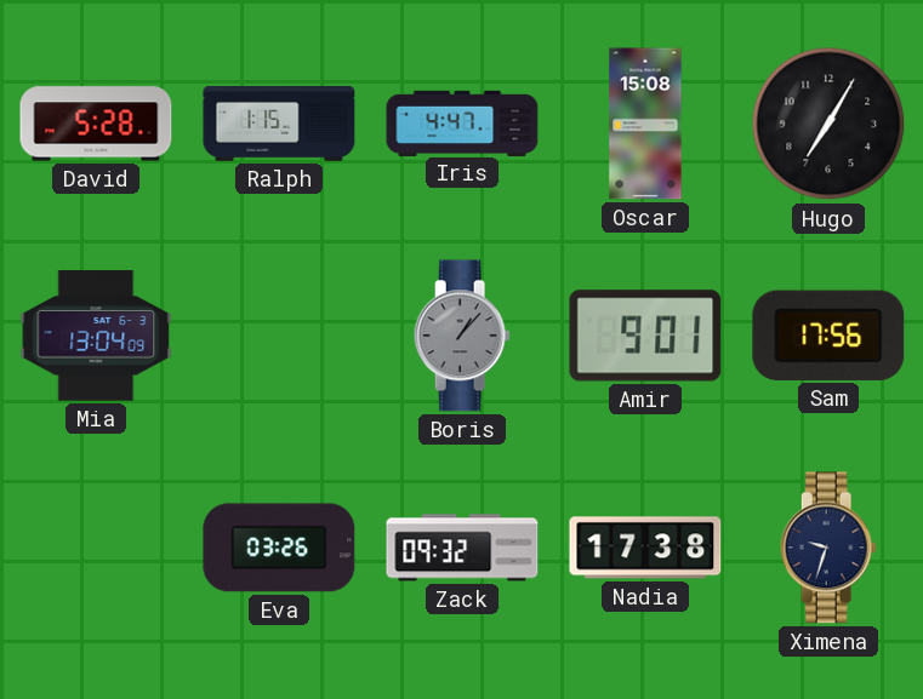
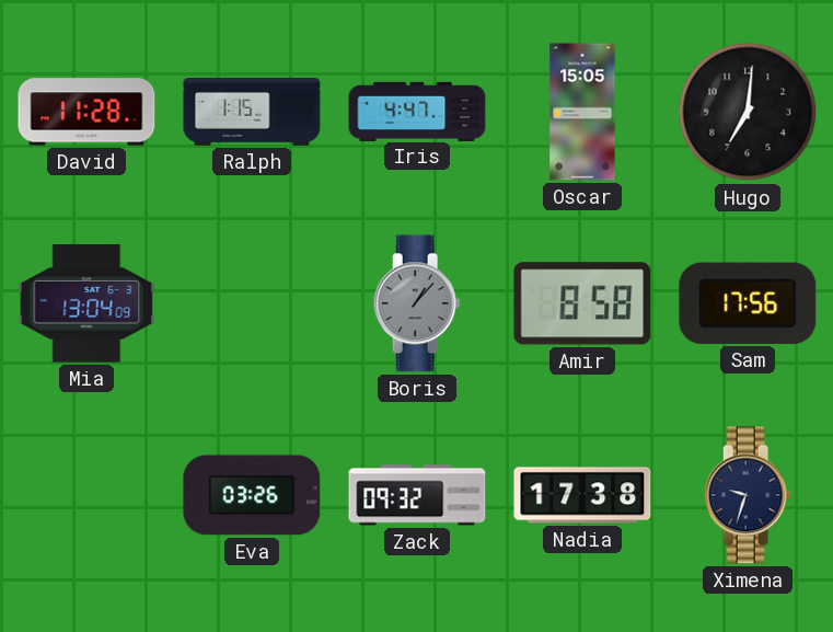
David: 5:28 -> 11:28 (86, 112)
Oscar: 15:08 -> 15:05 (582, 112)
Hugo: 7:05 -> 7:01 (748, 112)
Amir: 9:01 -> 8:58 (582, 303)
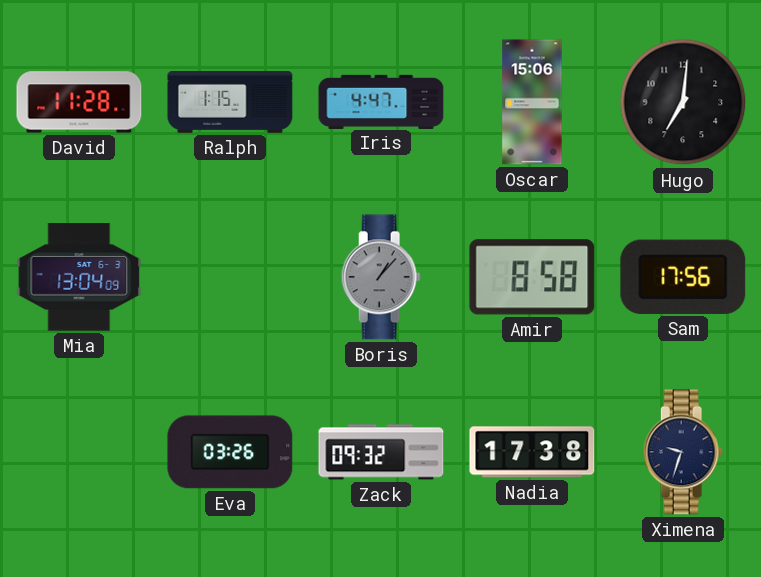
Oscar: 15:05 -> 15:06 (532, 102)
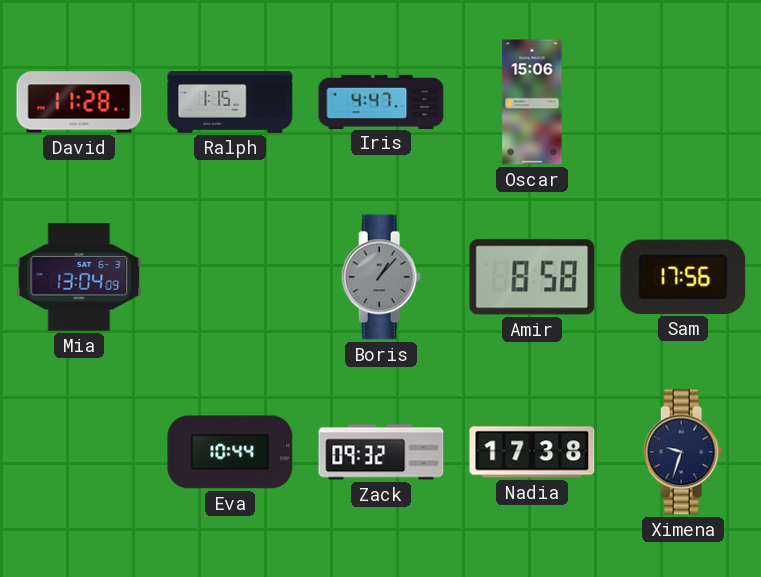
Hugo: 7:01 -> none (683, 102)
Eva: 03:26 -> 10:44 (230, 452)
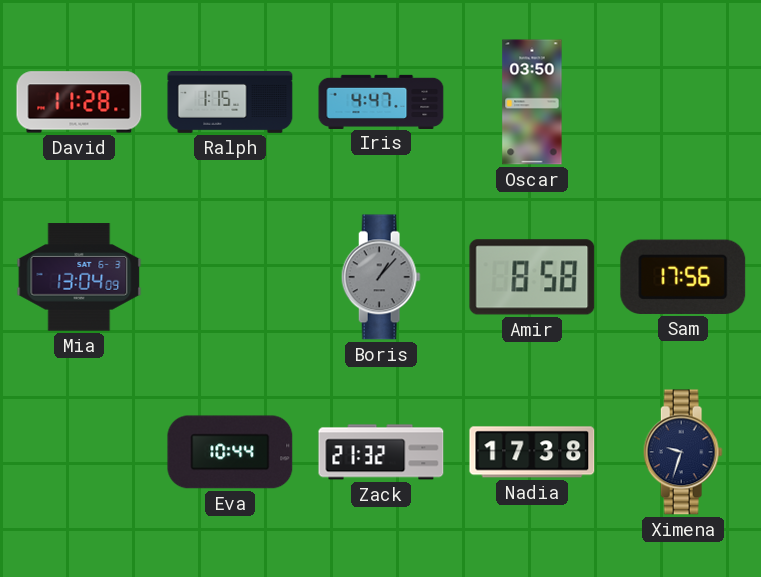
Oscar: 15:06 -> 03:50 (532, 102)
Zack: 09:32 -> 21:32 (381, 452)
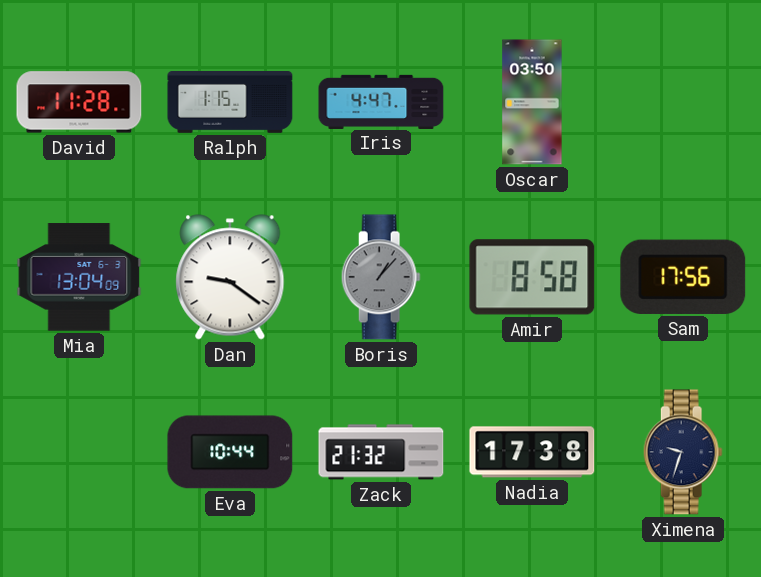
Dan: none -> 9:21 (230, 277)
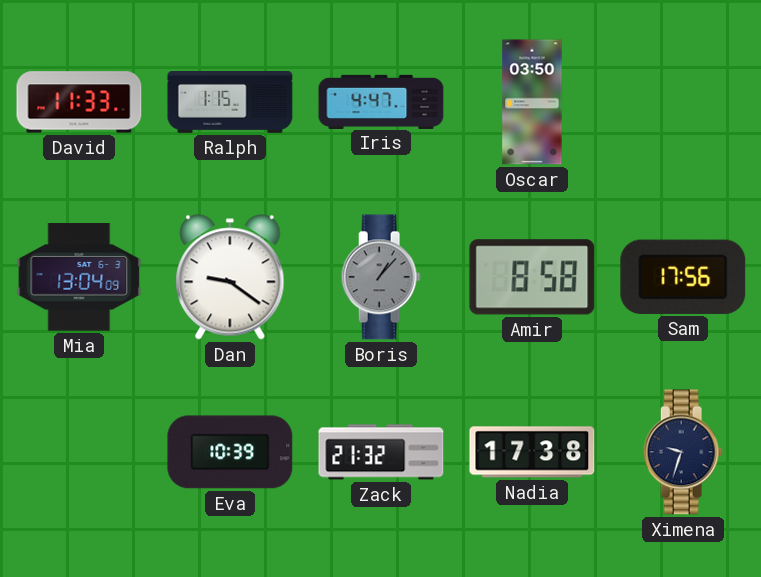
David: 11:28 -> 11:33 (79, 102)
Eva: 10:44 -> 10:39 (230, 452)
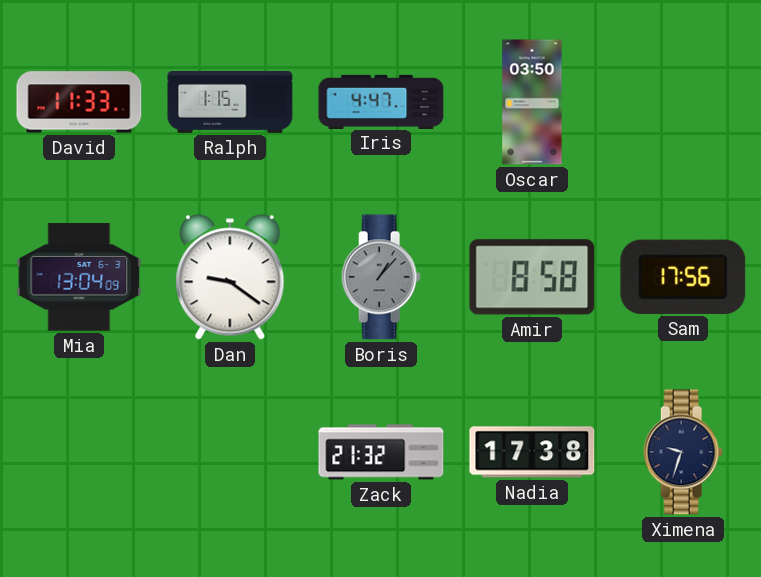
Eva: 10:39 -> none (230, 452)
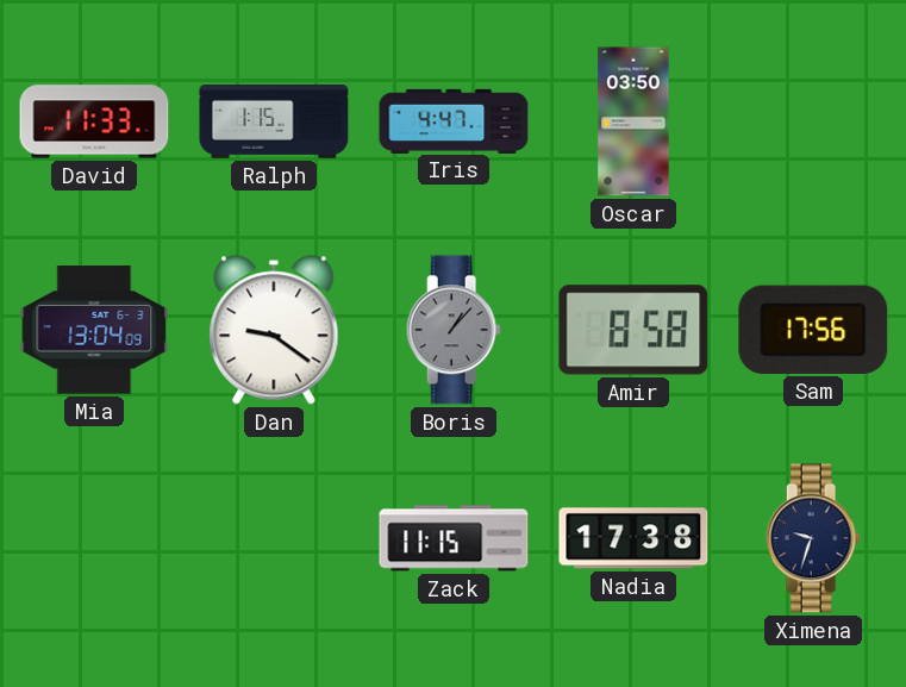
Zack: 21:32 -> 11:15 (454, 538)
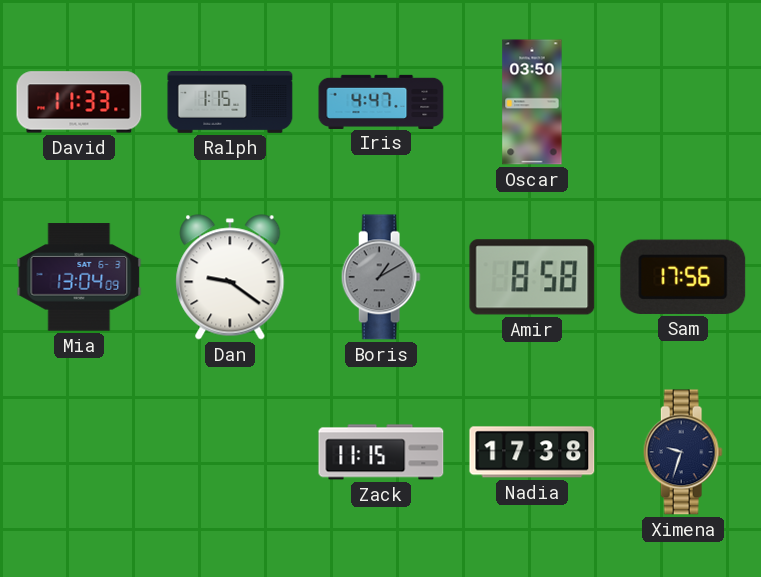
Boris: 1:07 -> 1:10 (381, 277)
